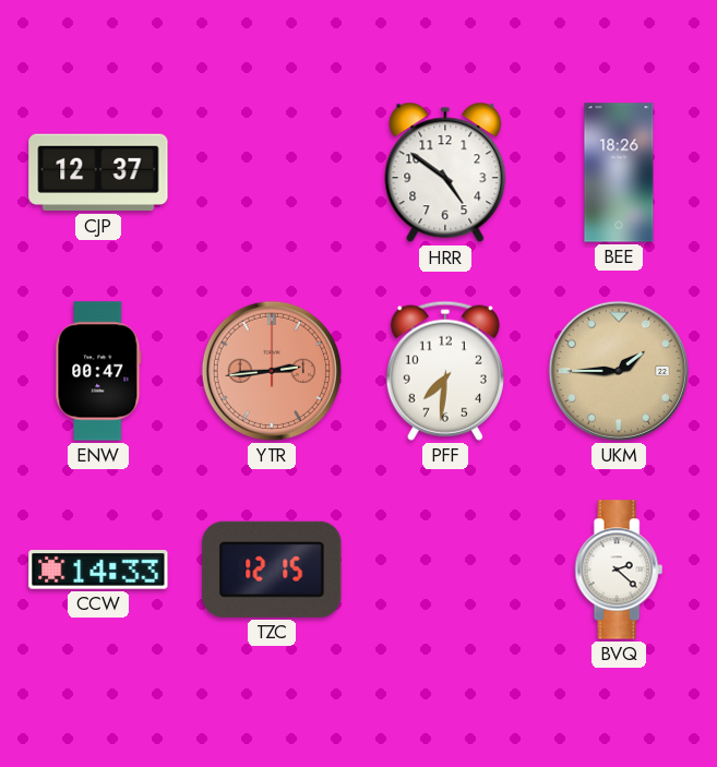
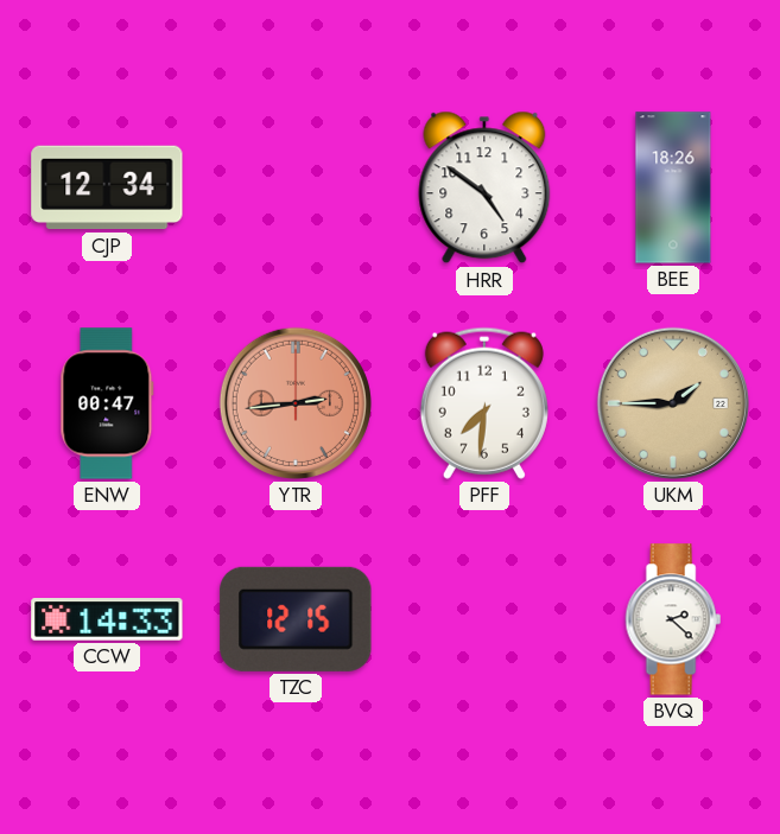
CJP: 12:37 -> 12:34 (107, 187)
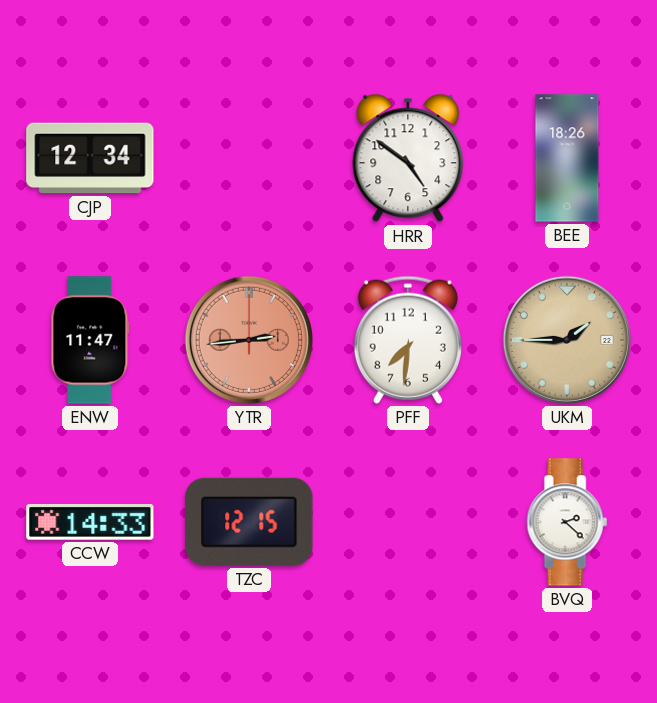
ENW: 00:47 -> 11:47 (90, 340)
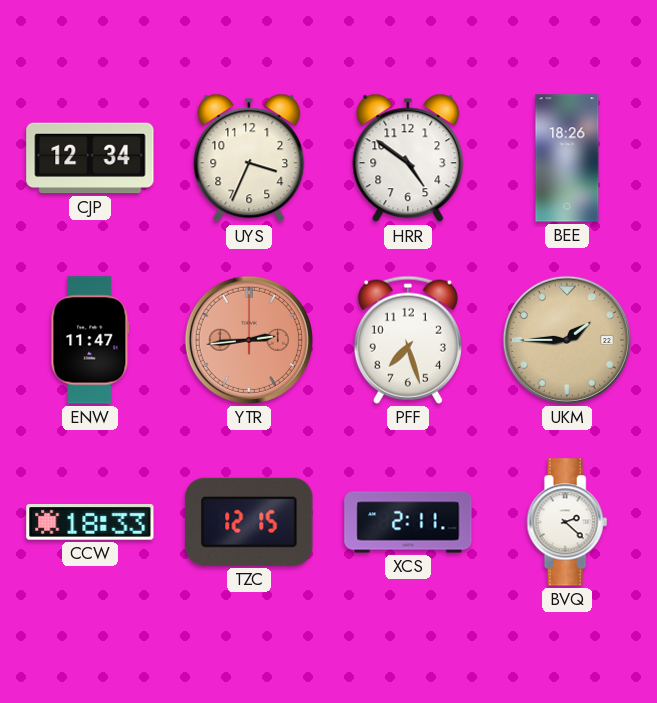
UYS: none -> 3:34 (249, 158)
PFF: 7:31 -> 7:27 (408, 340)
CCW: 14:33 -> 18:33 (90, 522)
XCS: none -> 2:11 (408, 522)
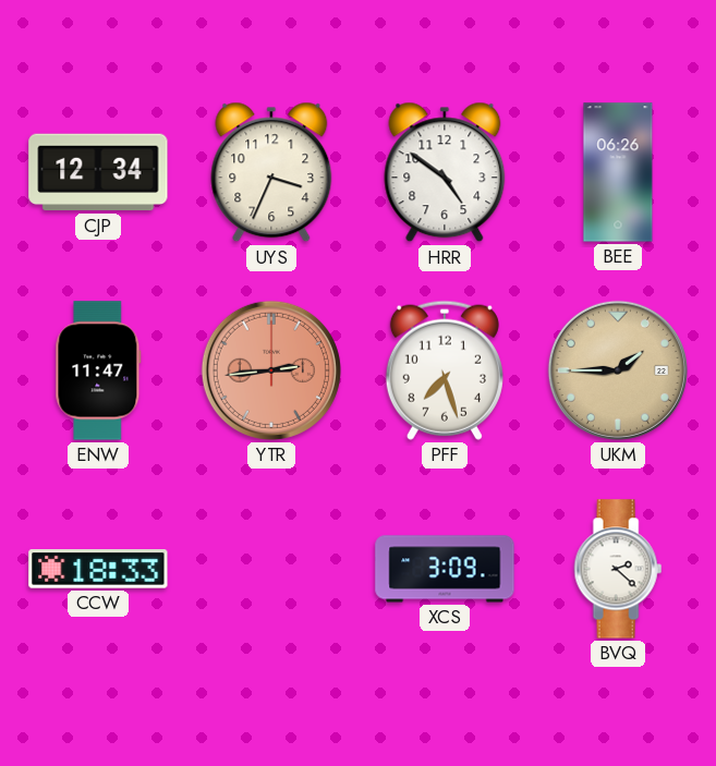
BEE: 18:26 -> 06:26 (618, 172)
TZC: 12:15 -> none (249, 522)
XCS: 2:11 -> 3:09 (445, 569)
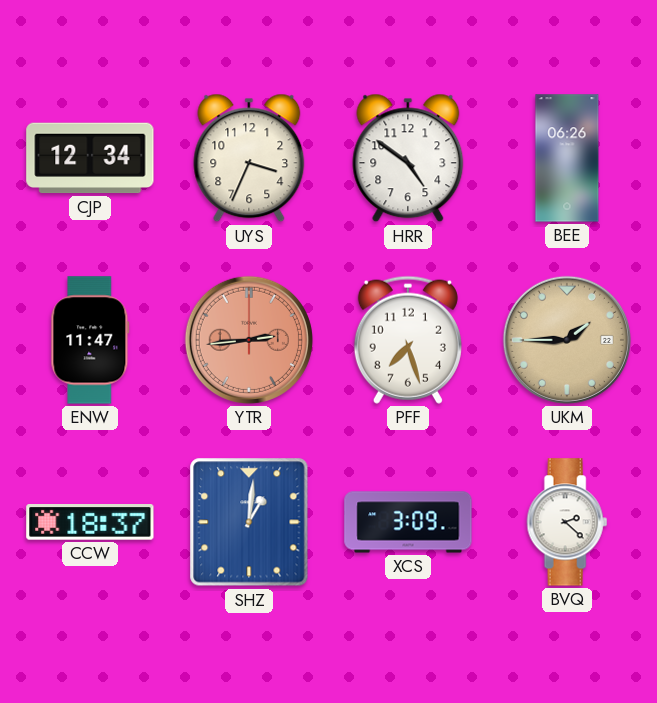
CCW: 18:33 -> 18:37 (90, 522)
SHZ: none -> 1:01 (249, 522)
